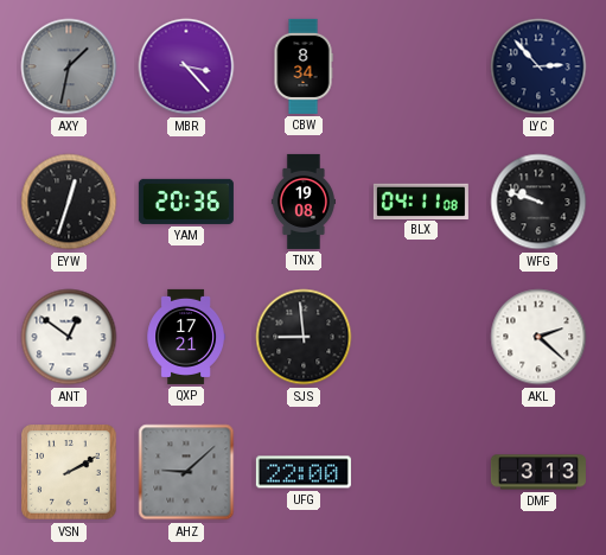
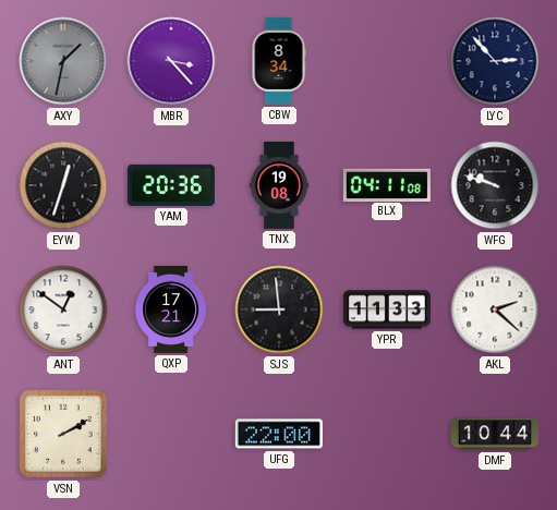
YPR: none -> 11:33 (387, 309)
AHZ: 9:08 -> none (186, 472)
DMF: 3:13 -> 10:44 (495, 434)
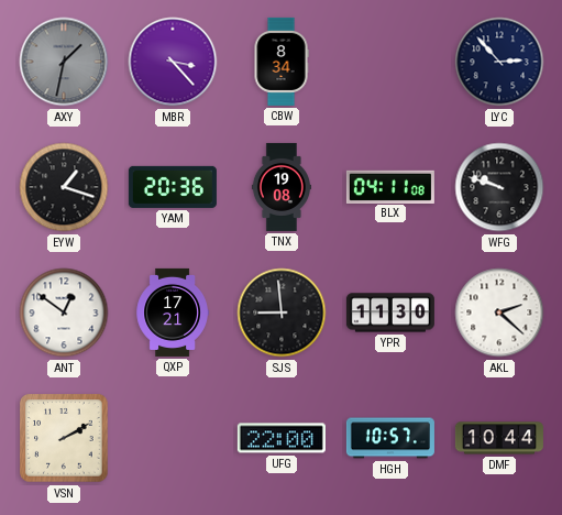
EYW: 12:33 -> 1:18 (64, 187)
YPR: 11:33 -> 11:30 (390, 313)
HGH: none -> 10:57 (390, 438)
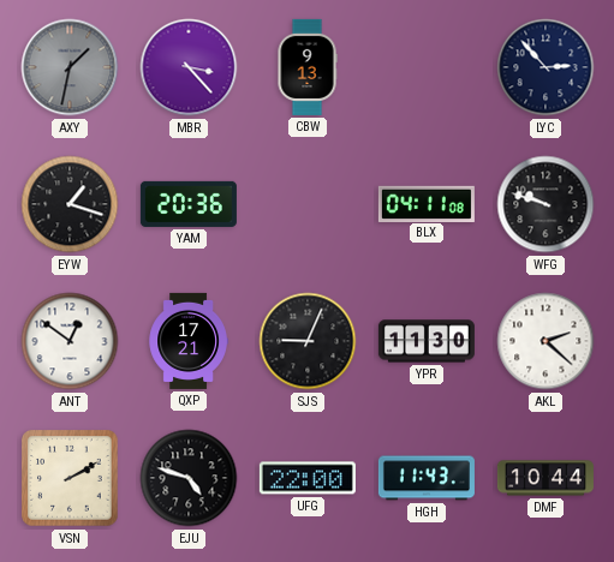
CBW: 8:34 -> 9:13 (308, 67)
TNX: 19:08 -> none (282, 187)
SJS: 8:59 -> 9:04 (308, 341)
EJU: none -> 4:48 (189, 478)
HGH: 10:57 -> 11:43 (427, 478)
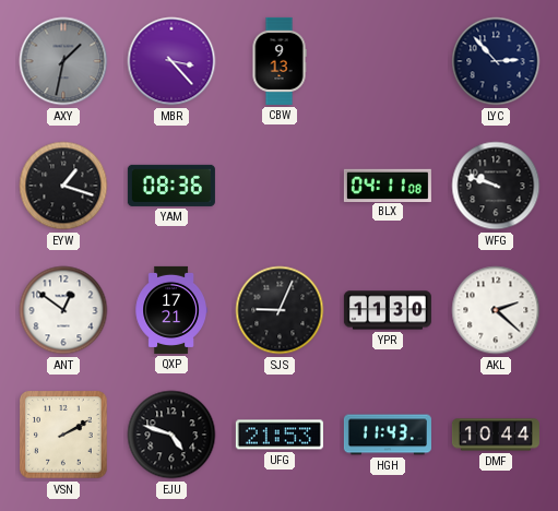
YAM: 20:36 -> 08:36 (171, 186)
UFG: 22:00 -> 21:53 (280, 435)
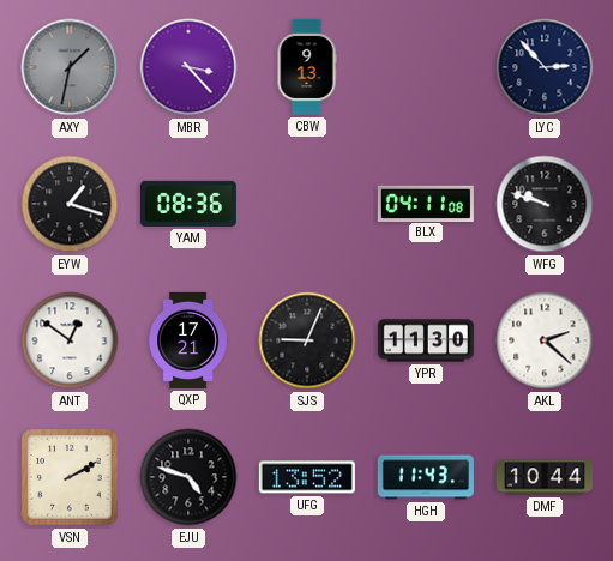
UFG: 21:53 -> 13:52 (307, 477)
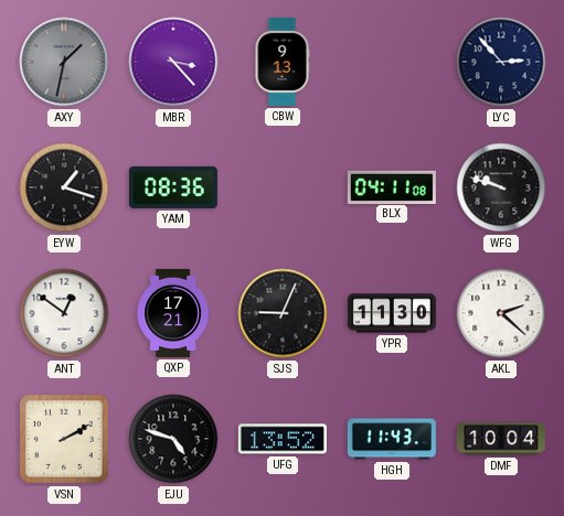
DMF: 10:44 -> 10:04 (501, 439)
